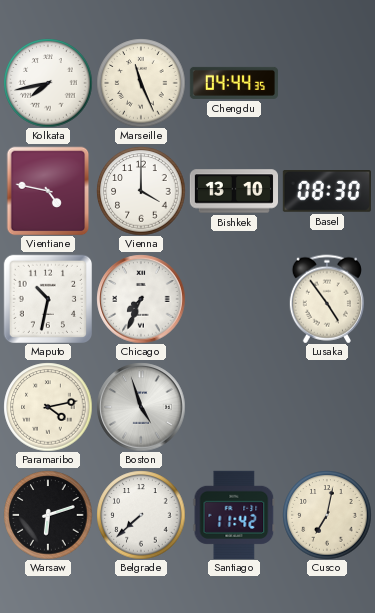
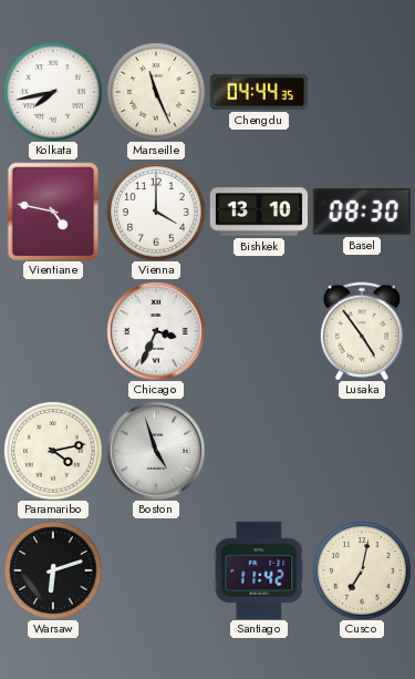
Maputo: 10:32 -> none (47, 298)
Chicago: 7:34 -> 3:34 (156, 331)
Belgrade: 7:38 -> none (141, 515)
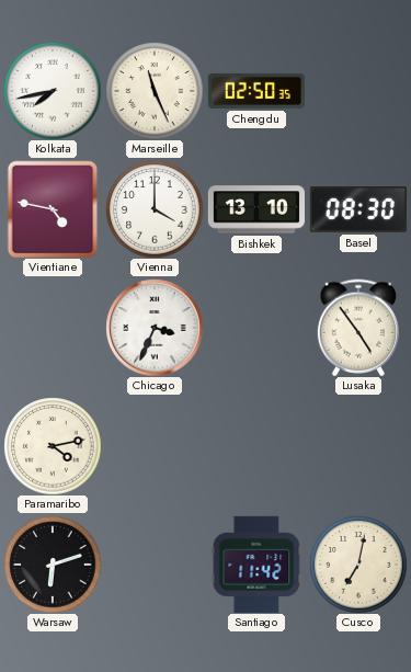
Chengdu: 04:44 -> 02:50 (256, 91)
Boston: 4:57 -> none (156, 451)
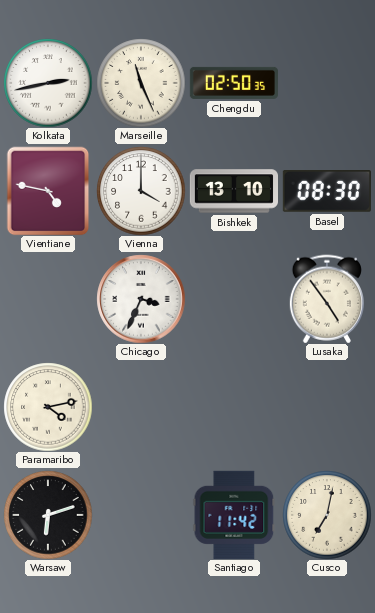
Kolkata: 7:43 -> 2:43 (48, 83)
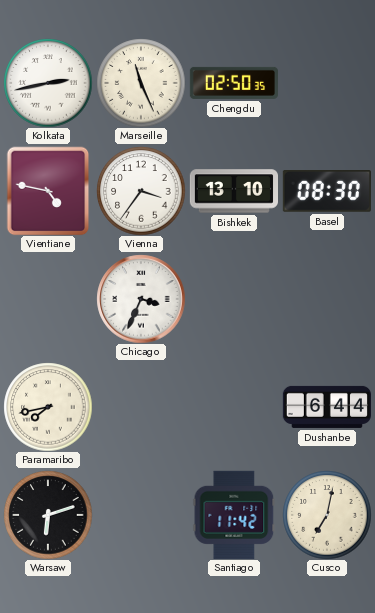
Vienna: 4:00 -> 3:36 (141, 191)
Lusaka: 4:54 -> none (327, 299)
Paramaribo: 4:13 -> 7:43 (48, 407)
Dushanbe: none -> 6:44 (326, 407)
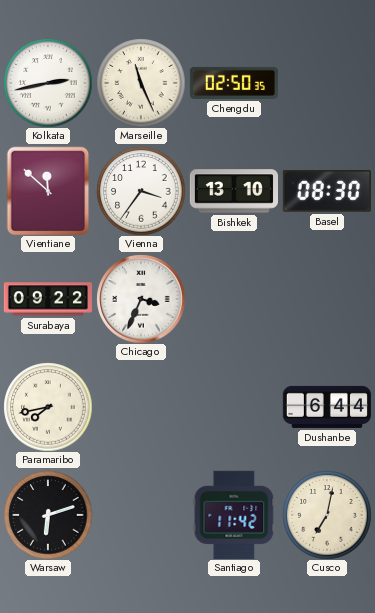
Vientiane: 4:47 -> 11:52 (48, 191)
Surabaya: none -> 09:22 (47, 299)
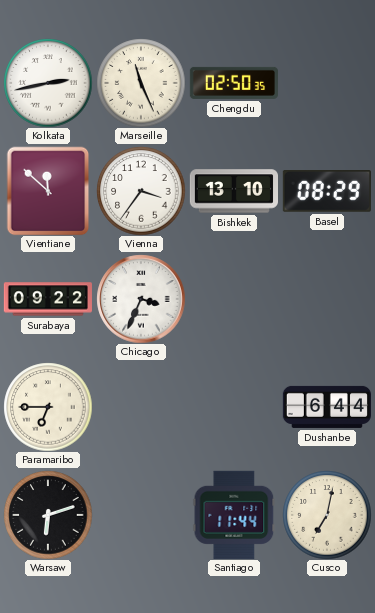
Basel: 08:30 -> 08:29 (327, 192)
Paramaribo: 7:43 -> 6:45 (48, 407)
Santiago: 11:42 -> 11:44 (234, 515)
